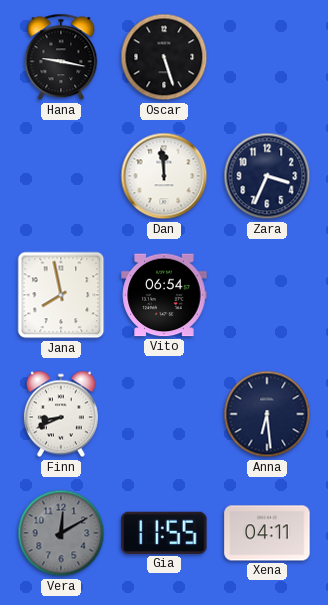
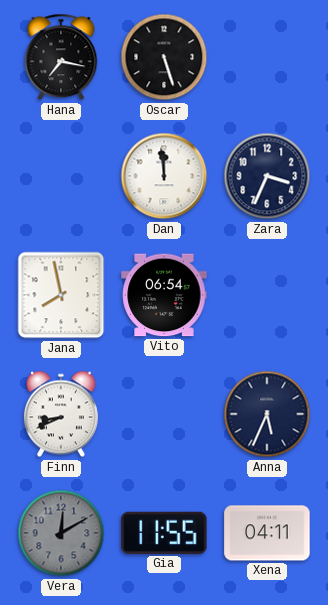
Hana: 9:17 -> 7:17 (61, 57)
Anna: 6:29 -> 5:34 (267, 414)
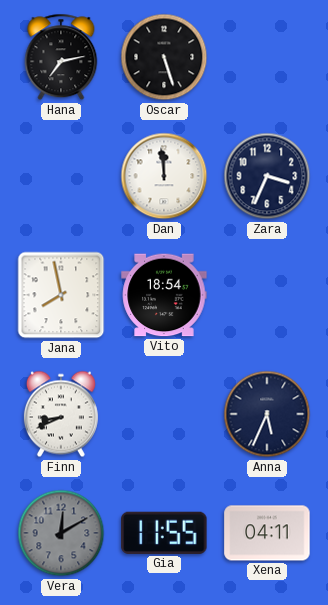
Hana: 7:17 -> 7:13 (61, 57)
Vito: 06:54 -> 18:54 (164, 295)
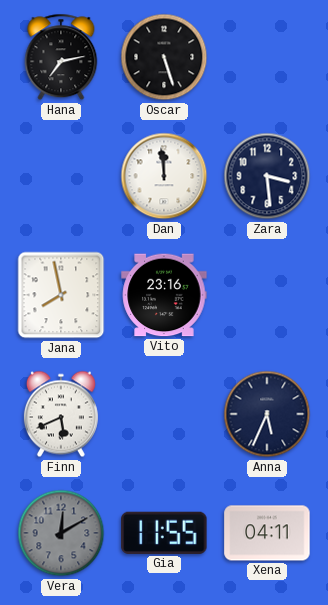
Zara: 3:34 -> 3:29 (267, 176)
Vito: 18:54 -> 23:16 (164, 295)
Finn: 8:41 -> 5:41 (61, 414)
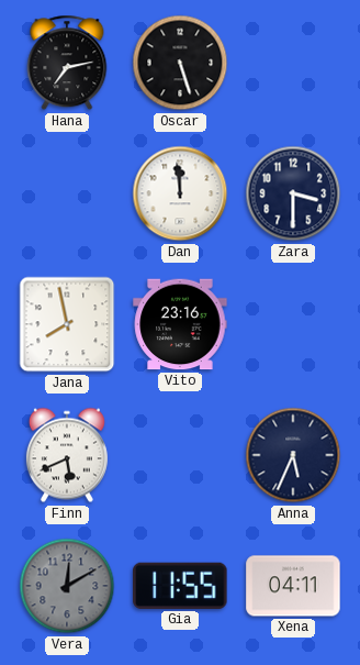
Zara: 3:29 -> 3:30 (293, 193)
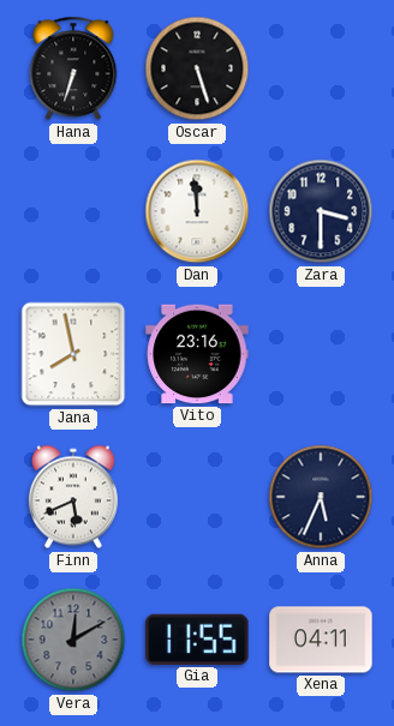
Hana: 7:13 -> 6:33 (73, 68)
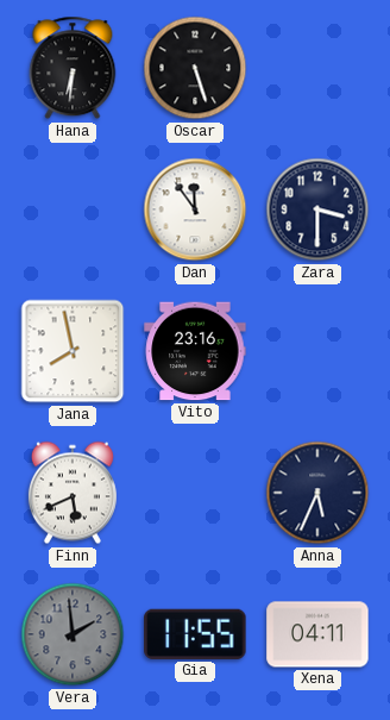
Hana: 6:33 -> 6:31 (73, 68)
Dan: 11:59 -> 11:54 (195, 209)
Vera: 12:10 -> 1:59 (73, 634)
